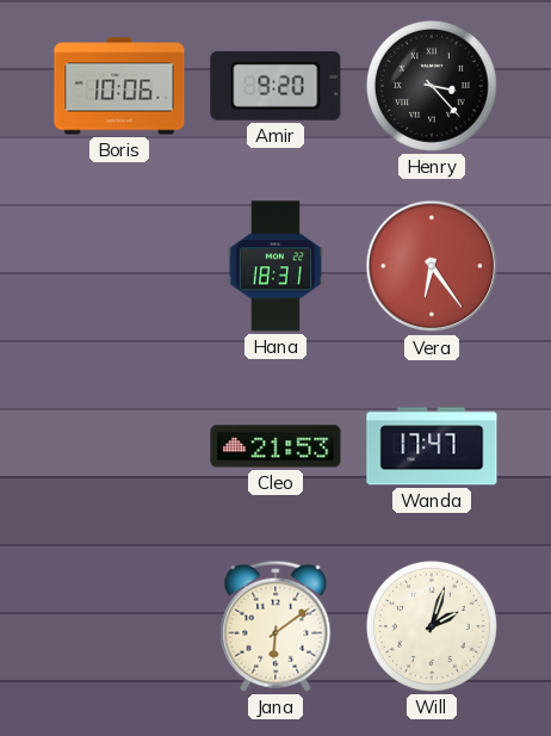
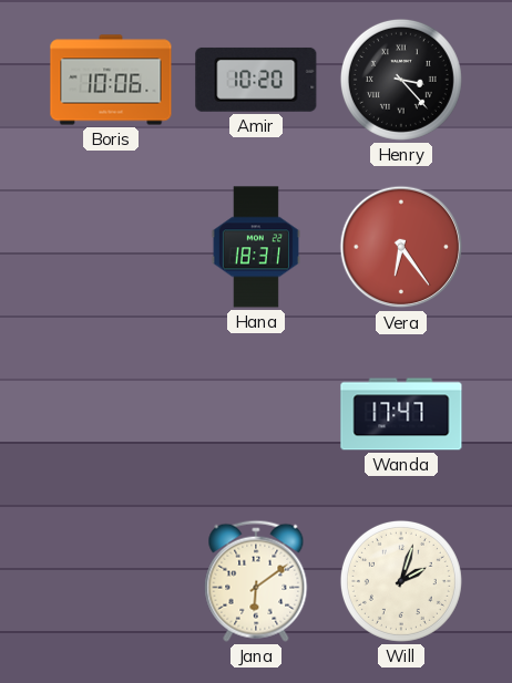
Amir: 9:20 -> 10:20 (256, 80)
Cleo: 21:53 -> none (275, 446)
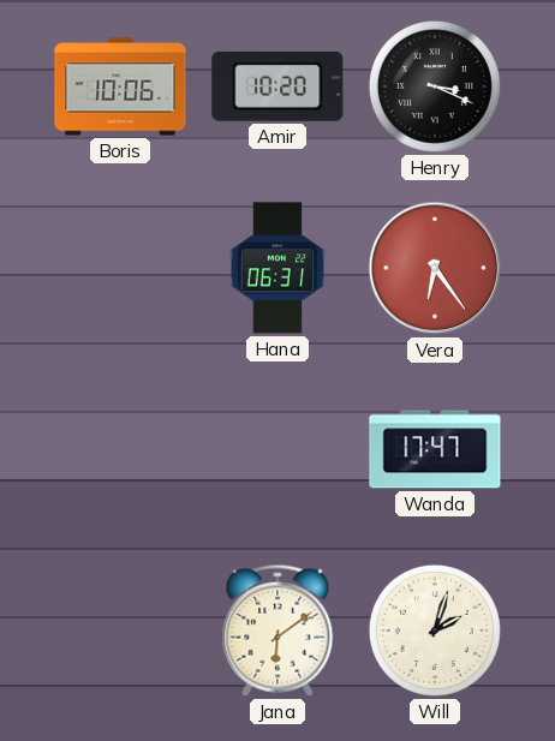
Henry: 3:23 -> 3:19 (435, 86)
Hana: 18:31 -> 06:31 (277, 268)
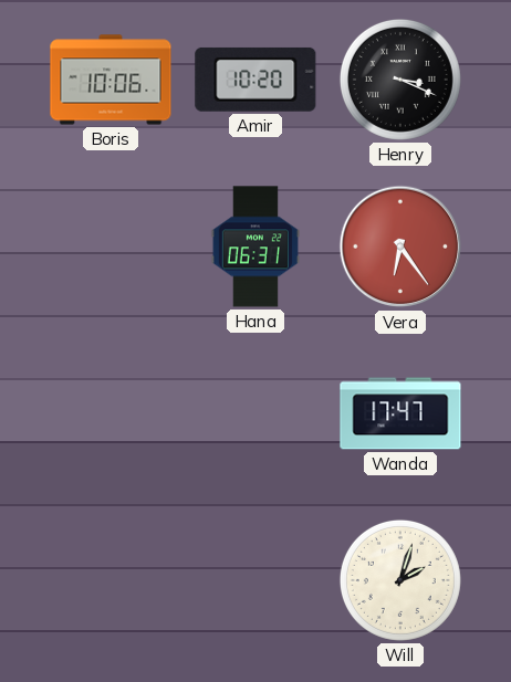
Jana: 6:09 -> none (277, 631)
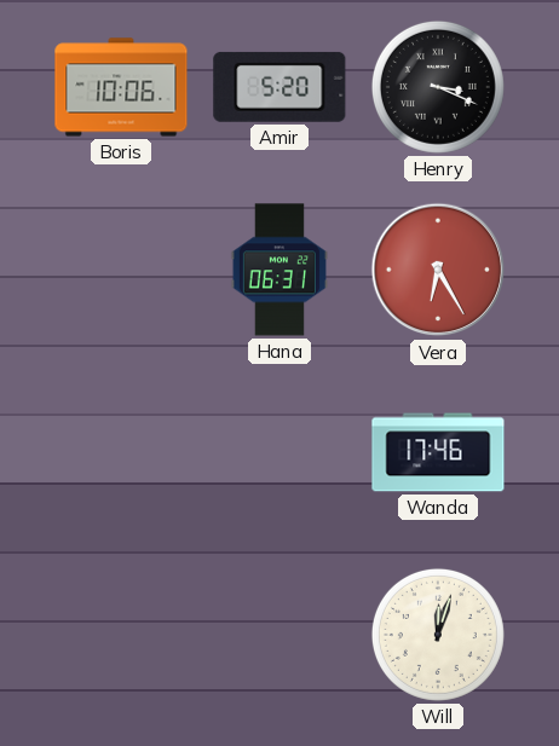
Amir: 10:20 -> 5:20 (279, 87)
Vera: 6:24 -> 6:25 (438, 270)
Wanda: 17:47 -> 17:46 (438, 452)
Will: 2:03 -> 12:03 (438, 635)
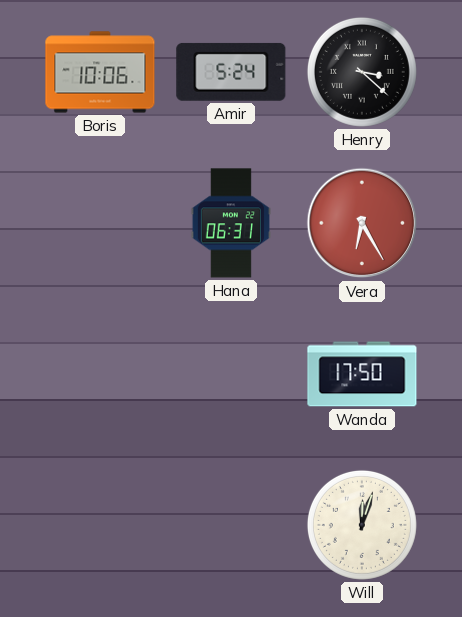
Amir: 5:20 -> 5:24 (231, 72)
Henry: 3:19 -> 3:22 (362, 72)
Wanda: 17:46 -> 17:50 (362, 374)
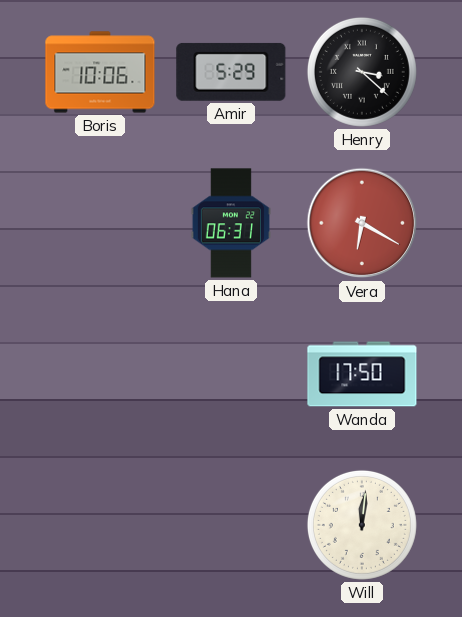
Amir: 5:24 -> 5:29 (231, 72)
Vera: 6:25 -> 6:20 (362, 223)
Will: 12:03 -> 12:01 (362, 525)
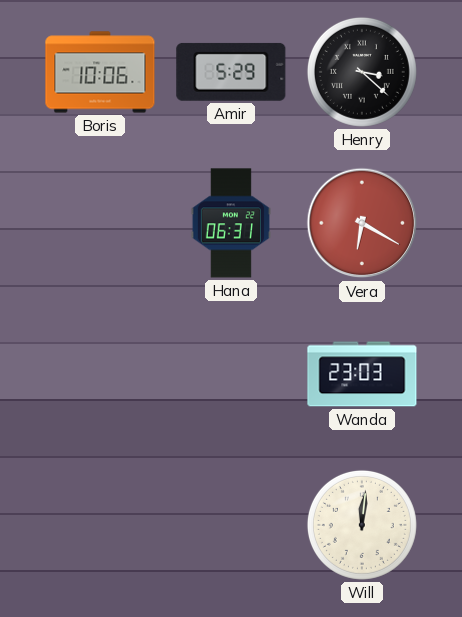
Wanda: 17:50 -> 23:03 (362, 374)
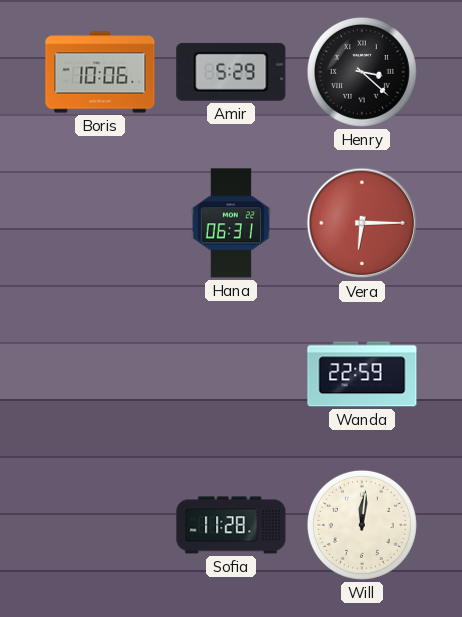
Vera: 6:20 -> 6:15 (362, 223)
Wanda: 23:03 -> 22:59 (362, 374)
Sofia: none -> 11:28 (231, 525)
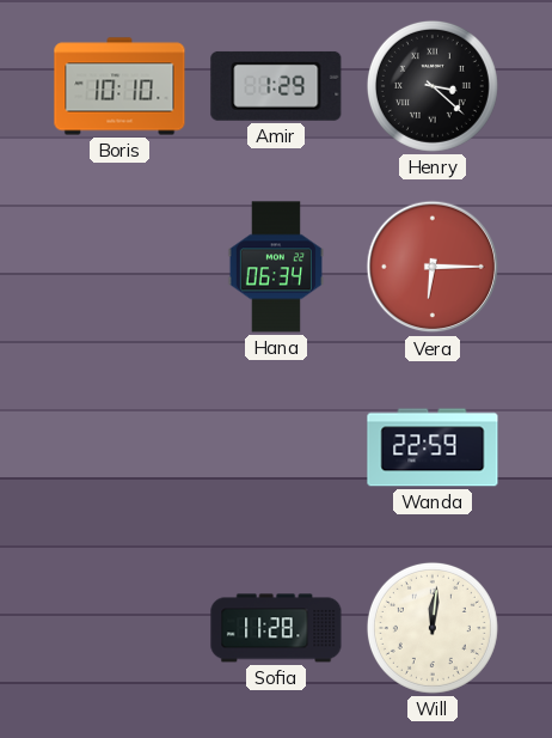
Boris: 10:06 -> 10:10 (119, 86)
Amir: 5:29 -> 1:29 (276, 86)
Hana: 06:31 -> 06:34 (276, 267)
